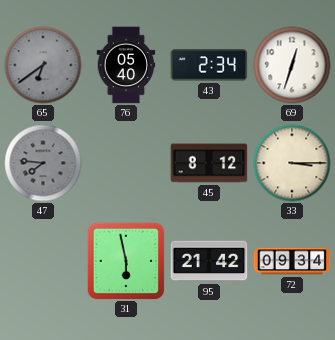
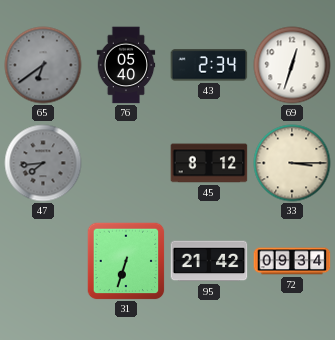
47: 7:46 -> 7:44 (43, 163)
31: 5:58 -> 6:33 (126, 261)
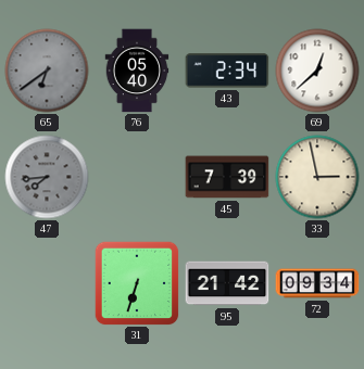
69: 12:33 -> 12:38 (317, 71)
45: 8:12 -> 7:39 (227, 177)
33: 3:15 -> 2:58 (317, 177)
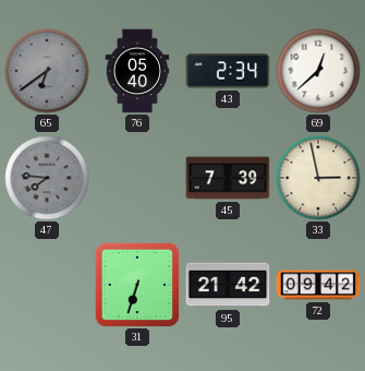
47: 7:44 -> 7:46 (47, 178)
72: 09:34 -> 09:42 (318, 285)
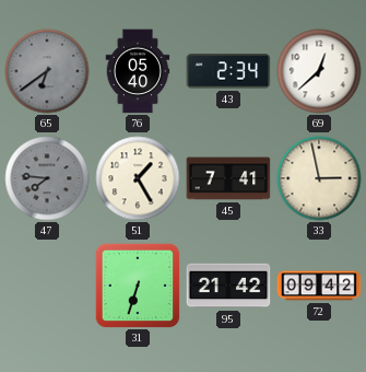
51: none -> 1:25 (138, 178)
45: 7:39 -> 7:41 (228, 178)
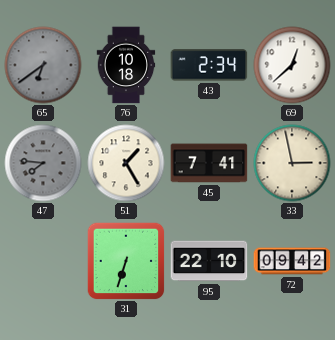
76: 05:40 -> 10:18 (126, 65)
95: 21:42 -> 22:10 (209, 261)
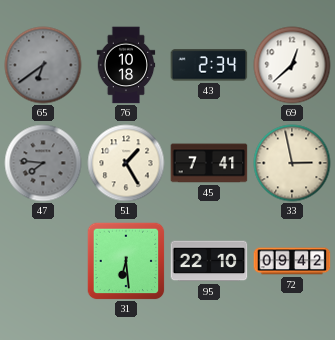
31: 6:33 -> 6:29 (126, 261)
